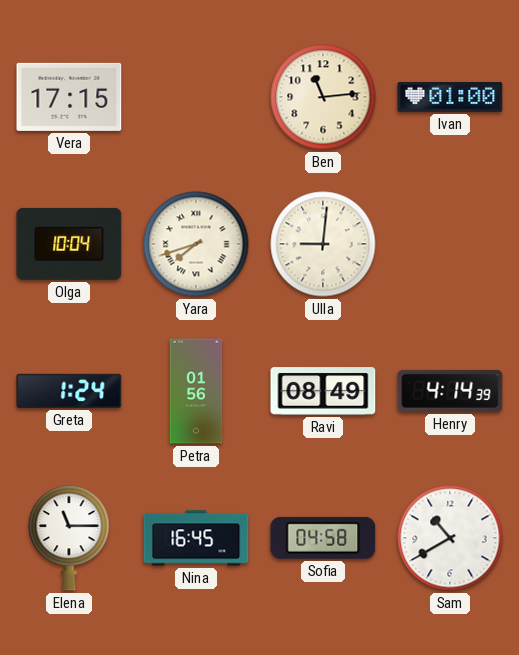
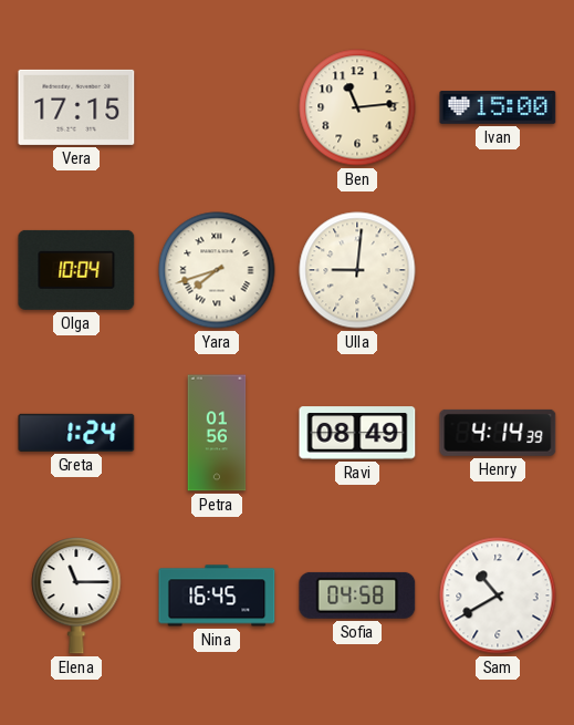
Ivan: 01:00 -> 15:00 (498, 108)
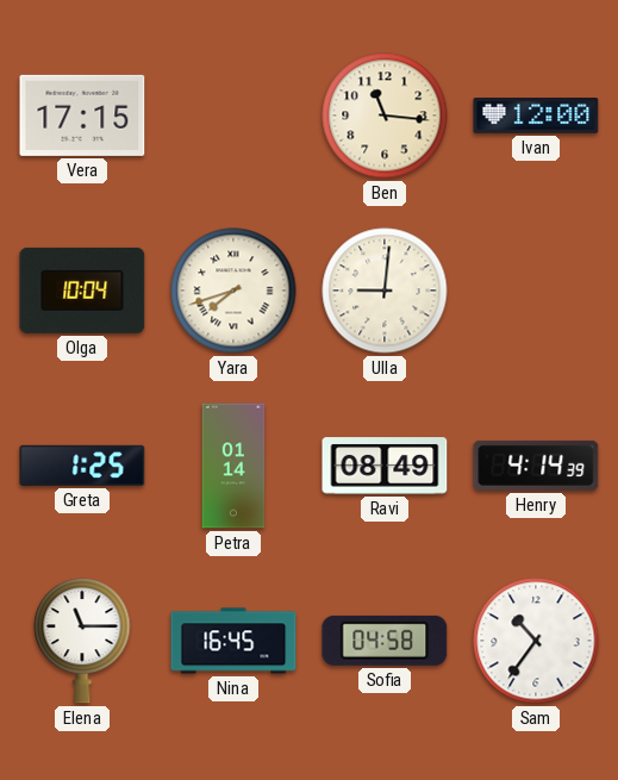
Ben: 11:14 -> 11:16 (385, 116)
Ivan: 15:00 -> 12:00 (536, 117)
Greta: 1:24 -> 1:25 (82, 466)
Petra: 01:56 -> 01:14 (233, 466)
Sam: 10:40 -> 10:36 (536, 641)
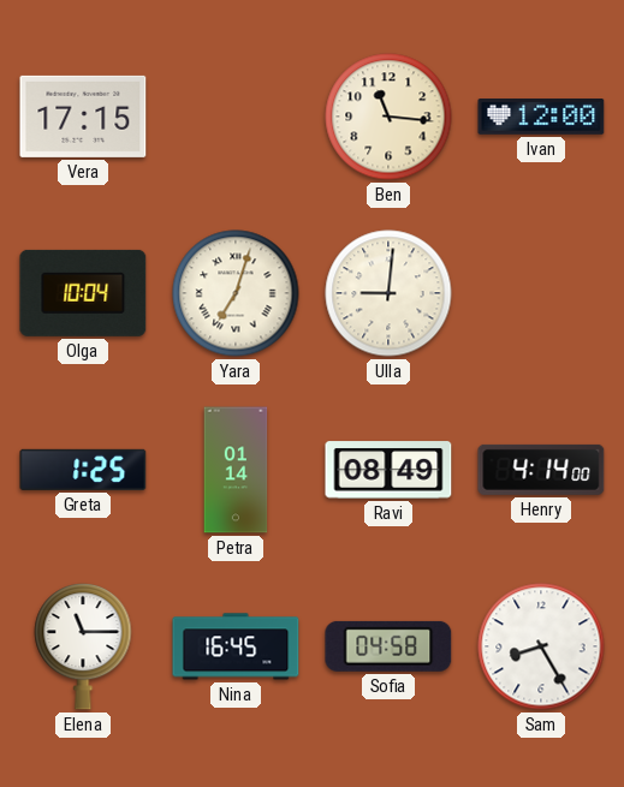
Yara: 7:42 -> 7:03 (236, 293)
Henry: 4:14:39 -> 4:14:00 (541, 470)
Sam: 10:36 -> 8:25 (541, 646)
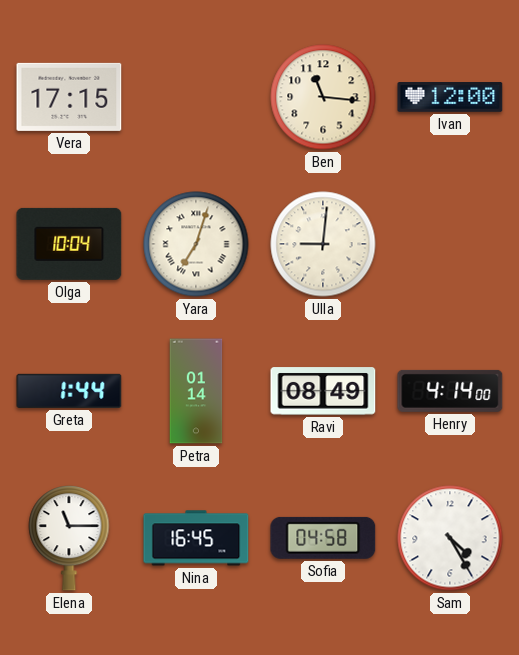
Greta: 1:25 -> 1:44 (69, 391)
Sam: 8:25 -> 4:25 (450, 538)
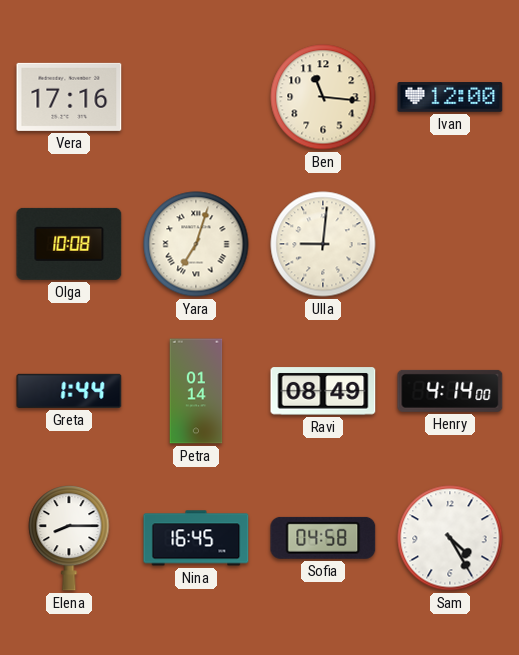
Vera: 17:15 -> 17:16 (69, 97)
Olga: 10:04 -> 10:08 (69, 244)
Elena: 11:15 -> 8:15 (69, 539)
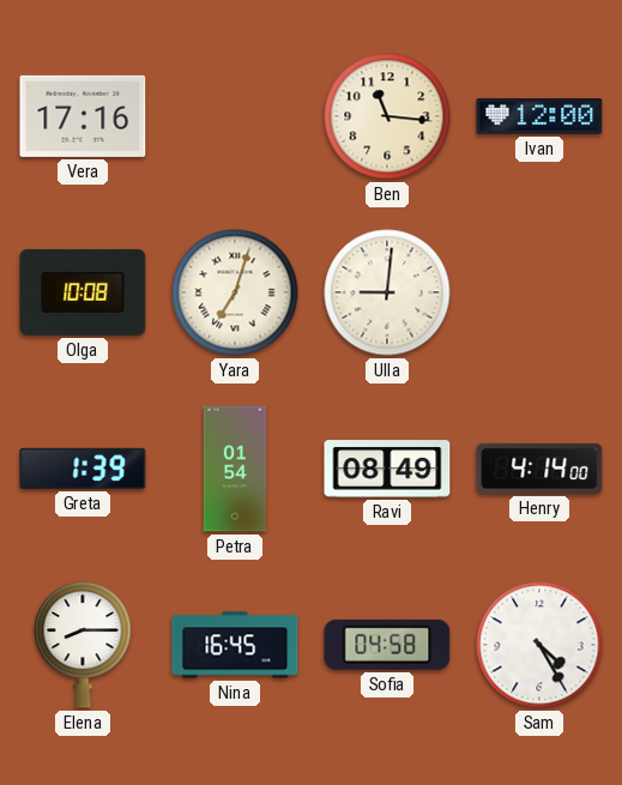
Greta: 1:44 -> 1:39 (83, 469)
Petra: 01:14 -> 01:54 (235, 469)
